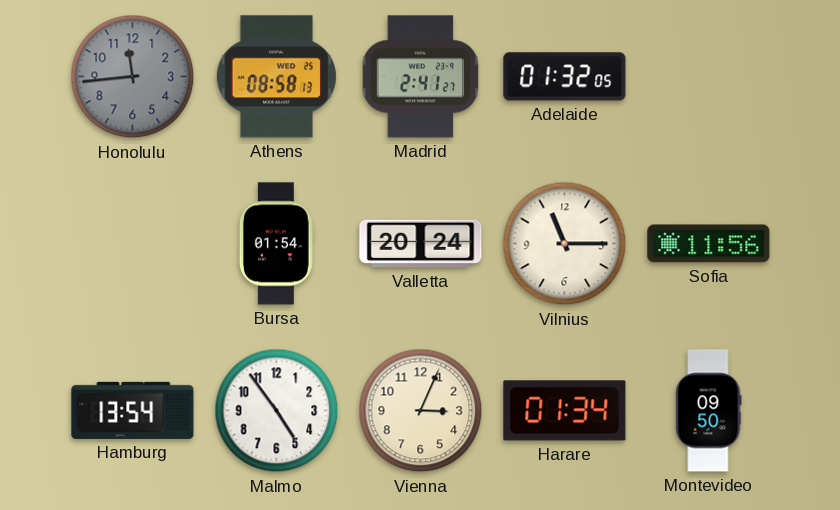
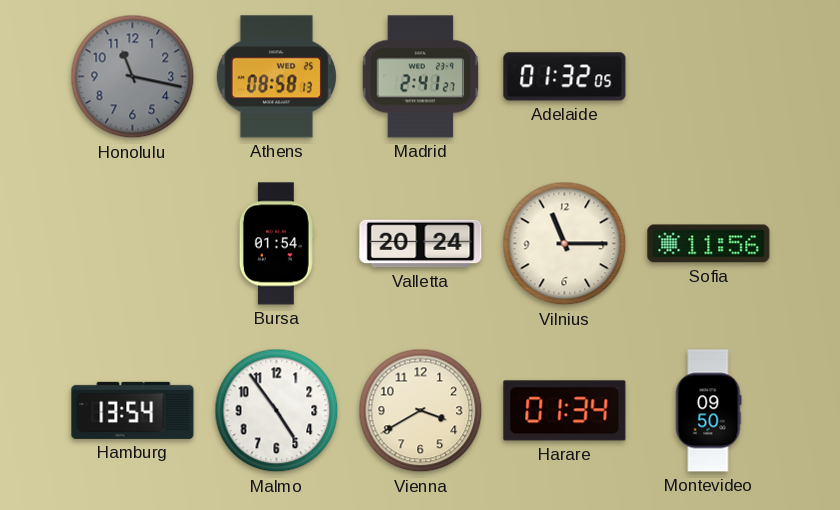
Honolulu: 11:44 -> 11:17 (133, 77)
Vienna: 3:04 -> 3:40 (421, 411)
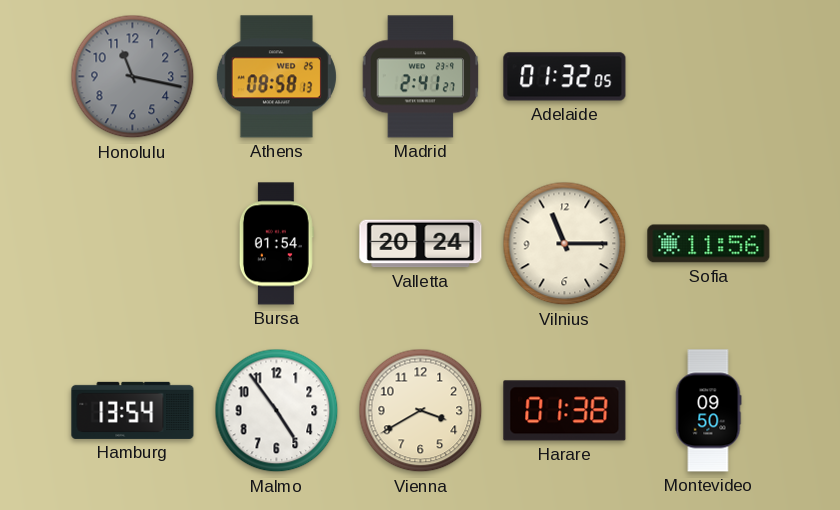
Harare: 01:34 -> 01:38 (565, 411)
